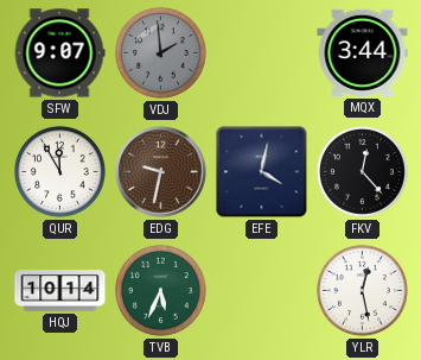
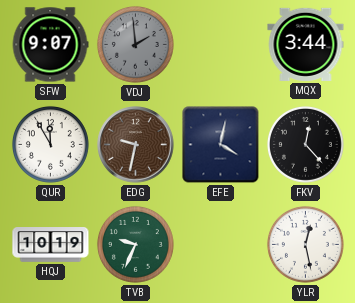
HQJ: 10:14 -> 10:19 (51, 245)
TVB: 5:34 -> 9:34 (135, 244)
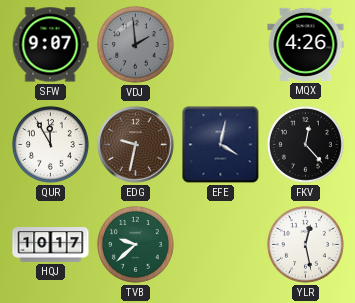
MQX: 3:44 -> 4:26 (306, 44)
HQJ: 10:19 -> 10:17 (51, 245)
TVB: 9:34 -> 9:38 (135, 244)
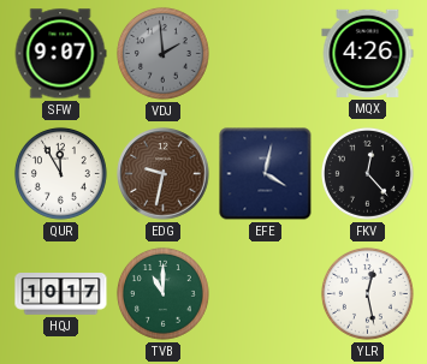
TVB: 9:38 -> 11:00 (162, 293)
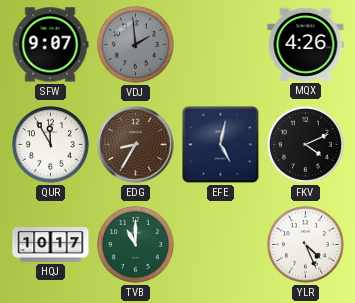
EDG: 9:32 -> 8:35 (136, 145)
EFE: 4:02 -> 5:02 (221, 145)
FKV: 12:23 -> 4:11 (305, 144)
YLR: 12:28 -> 4:26 (305, 244)
